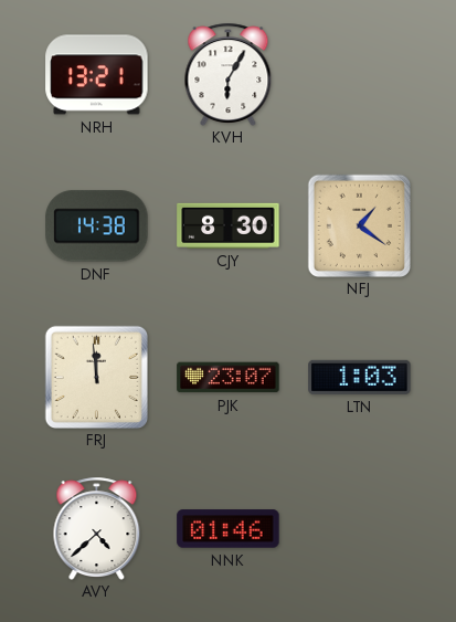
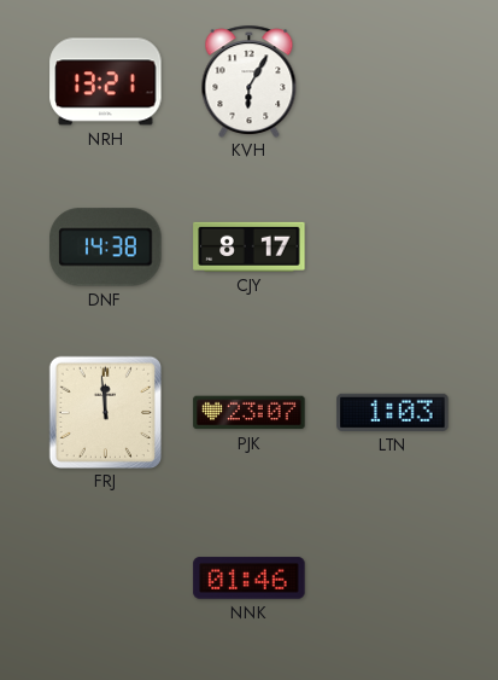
CJY: 8:30 -> 8:17 (250, 246)
NFJ: 1:21 -> none (359, 225)
AVY: 4:38 -> none (97, 528)
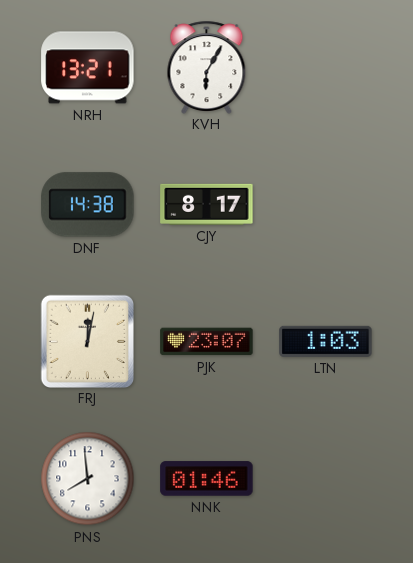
FRJ: 11:59 -> 12:02 (87, 341)
PNS: none -> 7:59 (88, 479)
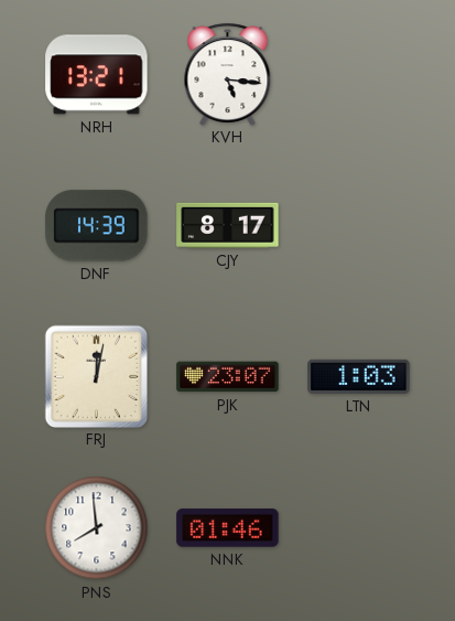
KVH: 6:05 -> 5:16 (228, 74)
DNF: 14:38 -> 14:39 (97, 226)
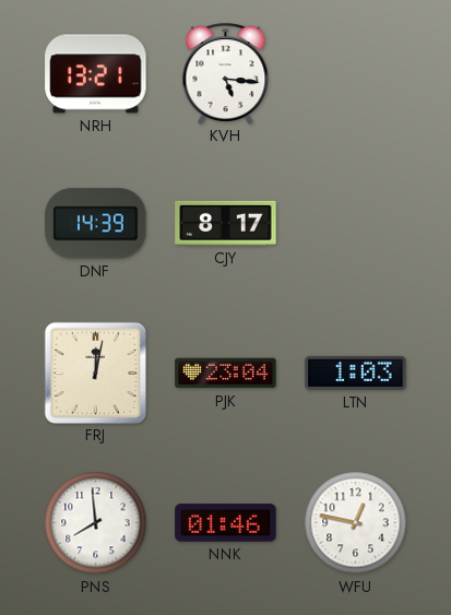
PJK: 23:07 -> 23:04 (226, 374)
WFU: none -> 12:47 (356, 523)
